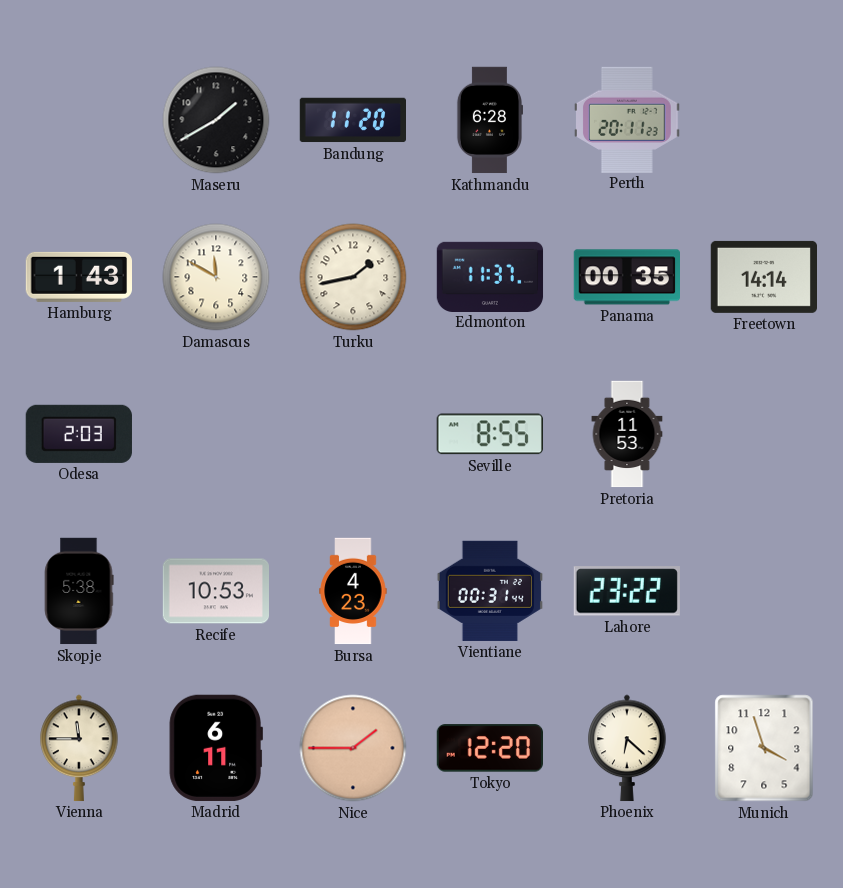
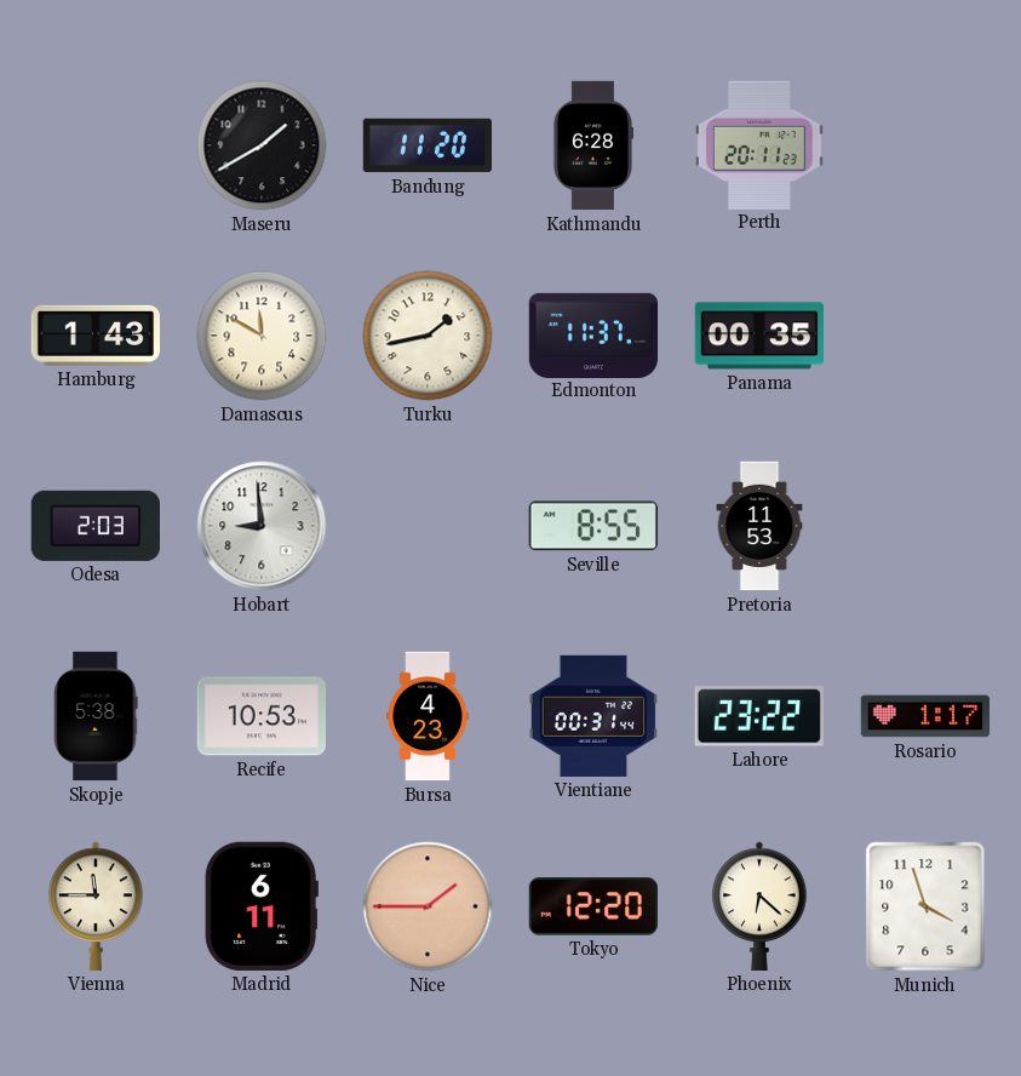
Freetown: 14:14 -> none (763, 277)
Hobart: none -> 8:59 (262, 526)
Rosario: none -> 1:17 (925, 716)
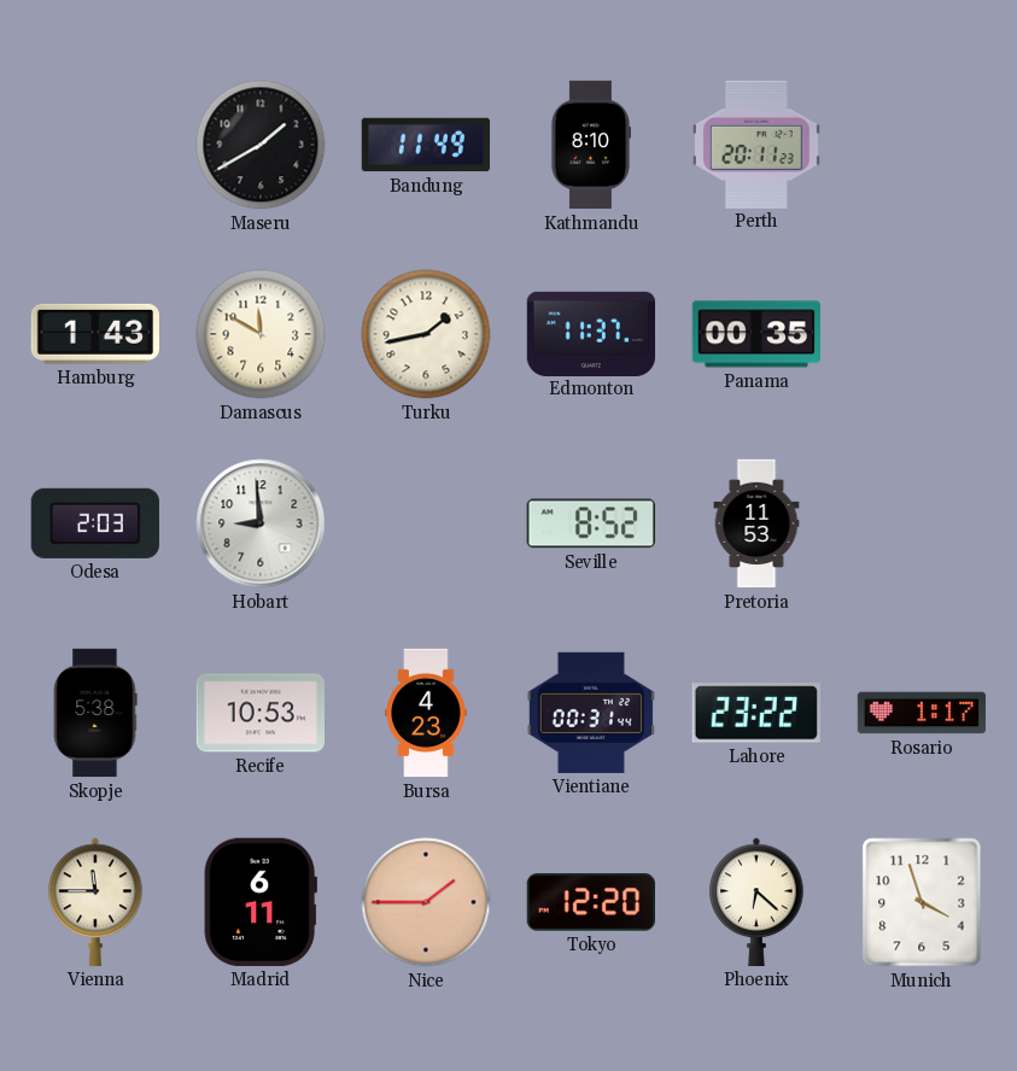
Bandung: 11:20 -> 11:49 (425, 145)
Kathmandu: 6:28 -> 8:10 (590, 145)
Seville: 8:55 -> 8:52 (591, 523)
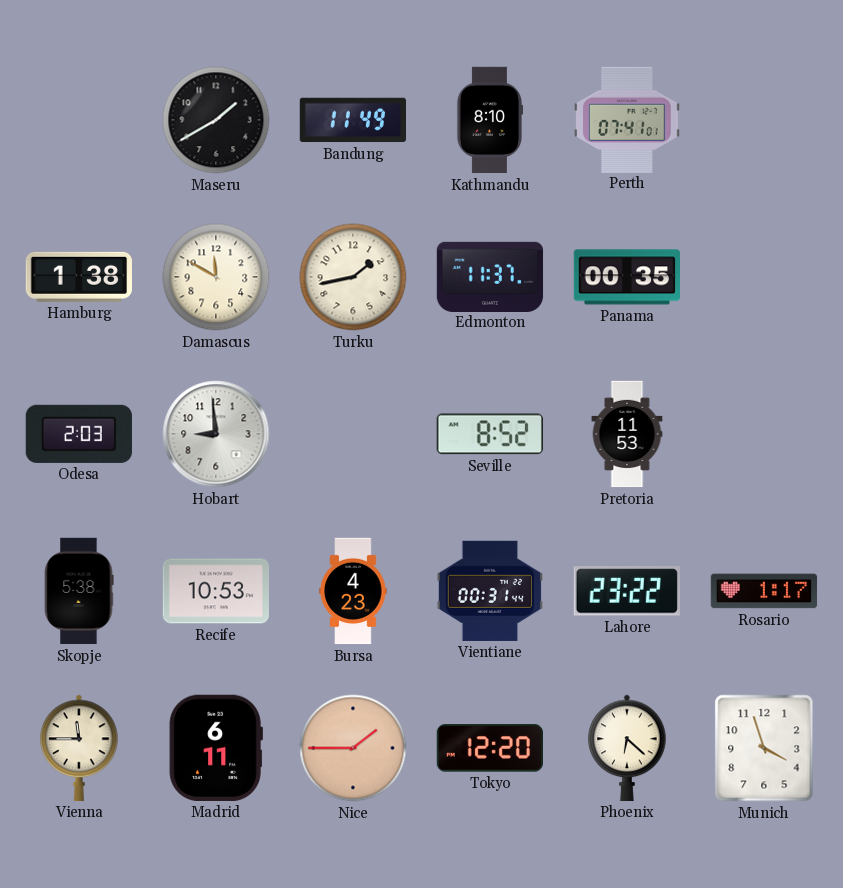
Perth: 20:11 -> 07:41 (628, 119)
Hamburg: 1:43 -> 1:38 (78, 277)
